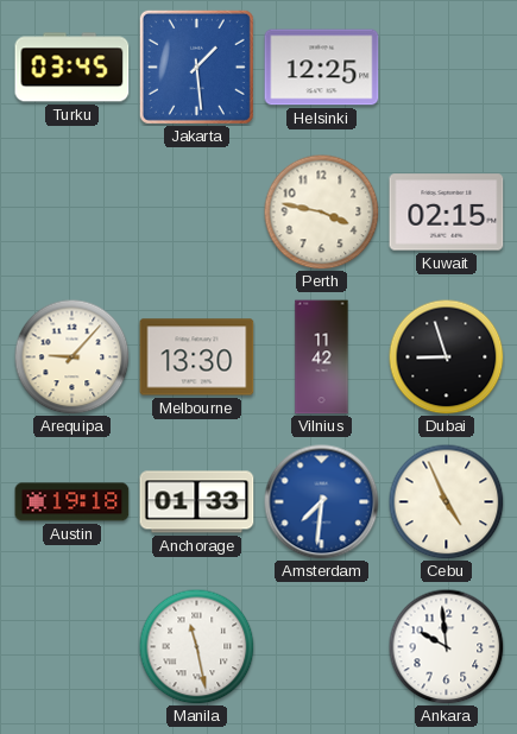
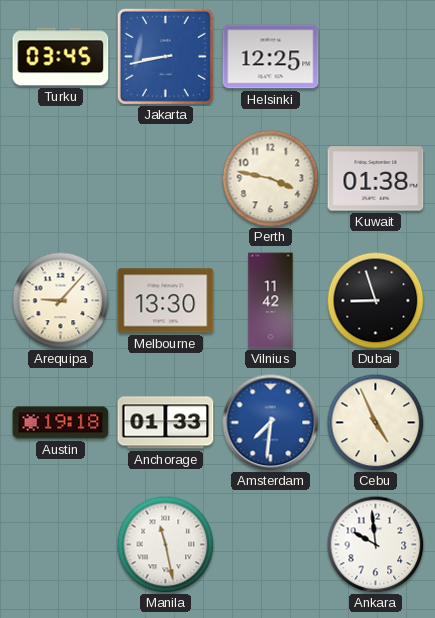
Jakarta: 1:29 -> 8:43 (165, 56)
Kuwait: 02:15 -> 01:38 (376, 179)
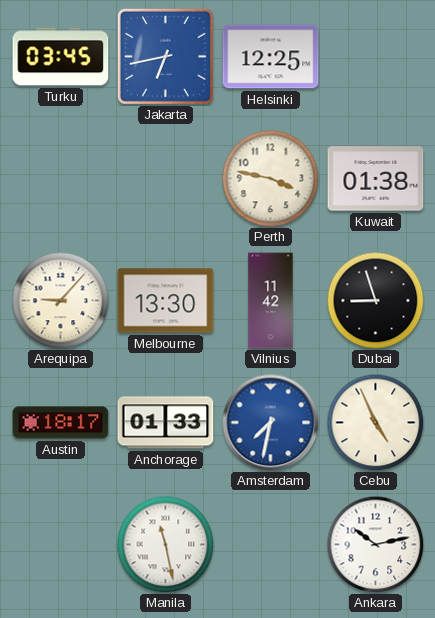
Jakarta: 8:43 -> 6:43 (165, 56)
Austin: 19:18 -> 18:17 (61, 423)
Amsterdam: 7:31 -> 7:32 (271, 423)
Ankara: 9:59 -> 10:13 (375, 544)
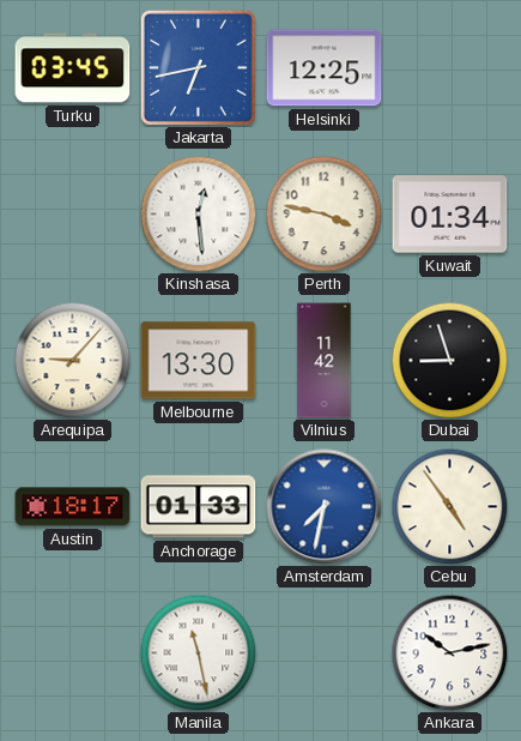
Kinshasa: none -> 12:29 (198, 213)
Kuwait: 01:38 -> 01:34 (450, 215)
Cebu: 4:56 -> 4:54 (449, 506)
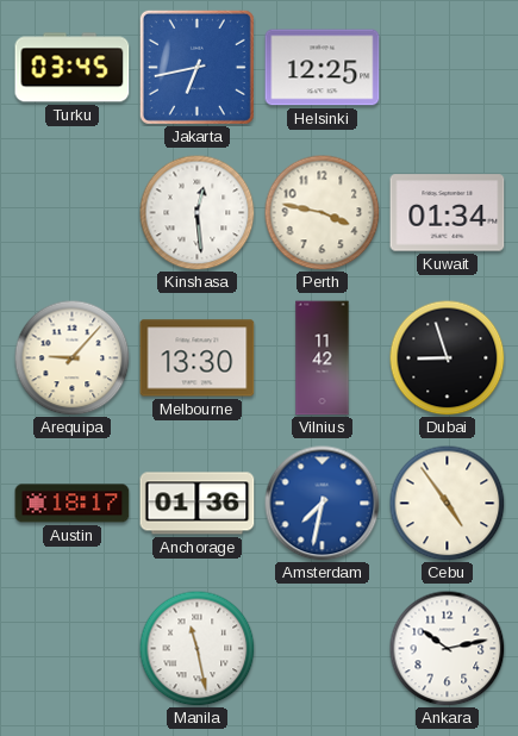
Anchorage: 01:33 -> 01:36 (198, 504)
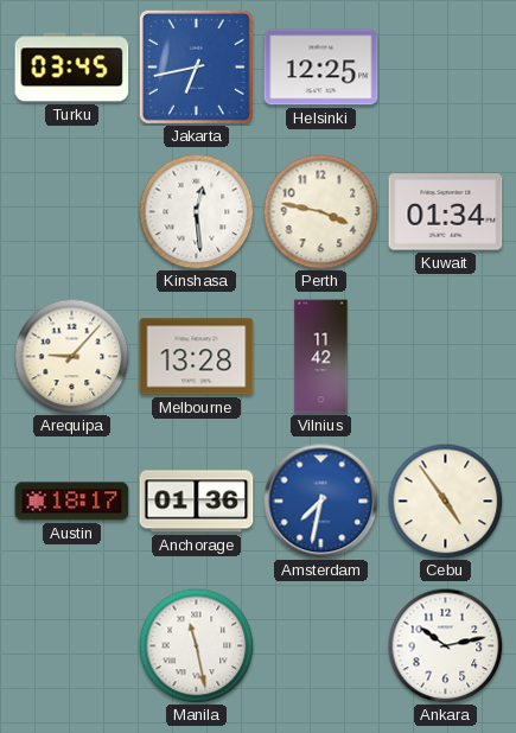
Melbourne: 13:30 -> 13:28 (197, 357)
Dubai: 8:57 -> none (447, 357)
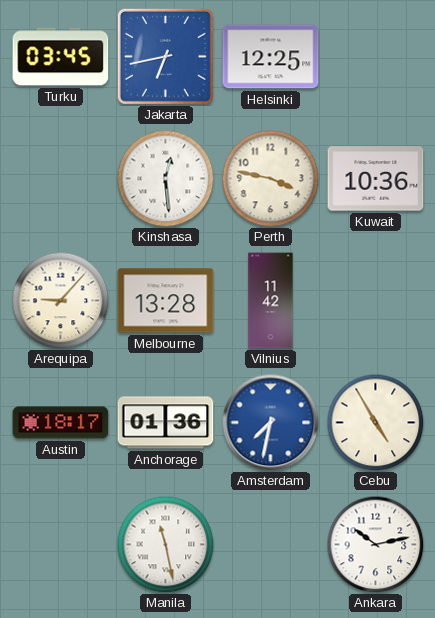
Kuwait: 01:34 -> 10:36 (376, 179)
Cebu: 4:54 -> 4:55 (375, 422)
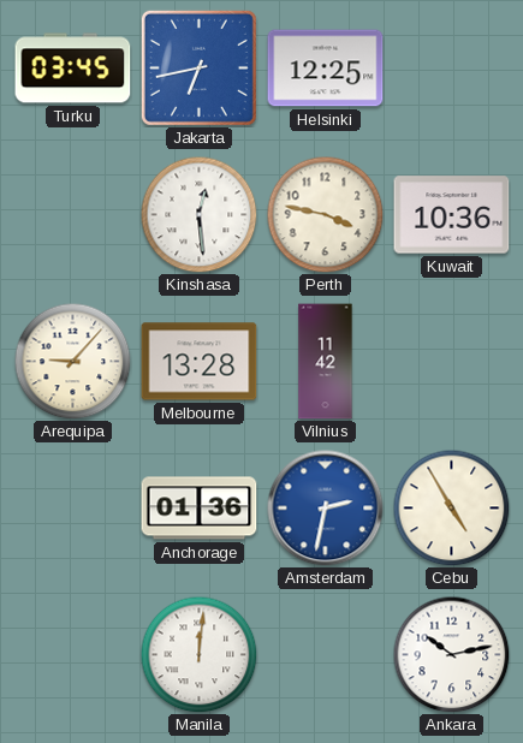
Austin: 18:17 -> none (61, 423)
Amsterdam: 7:32 -> 2:32 (326, 509)
Manila: 11:28 -> 12:01 (198, 654)
